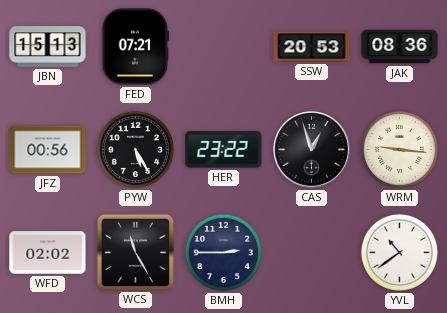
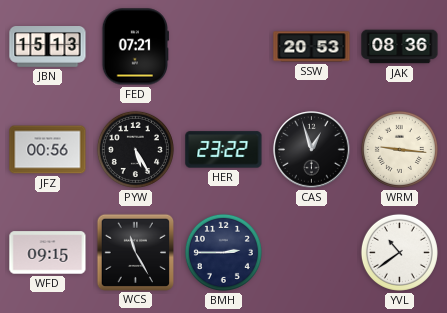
WFD: 02:02 -> 09:15 (48, 253)
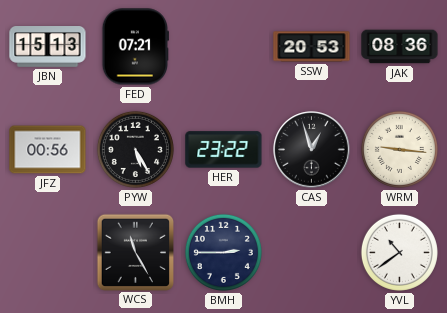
WFD: 09:15 -> none (48, 253)
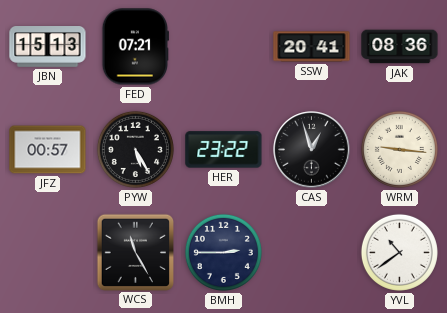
SSW: 20:53 -> 20:41 (312, 47)
JFZ: 00:56 -> 00:57 (48, 150)
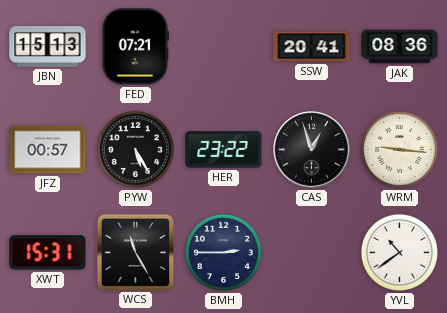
XWT: none -> 15:31 (48, 253)
